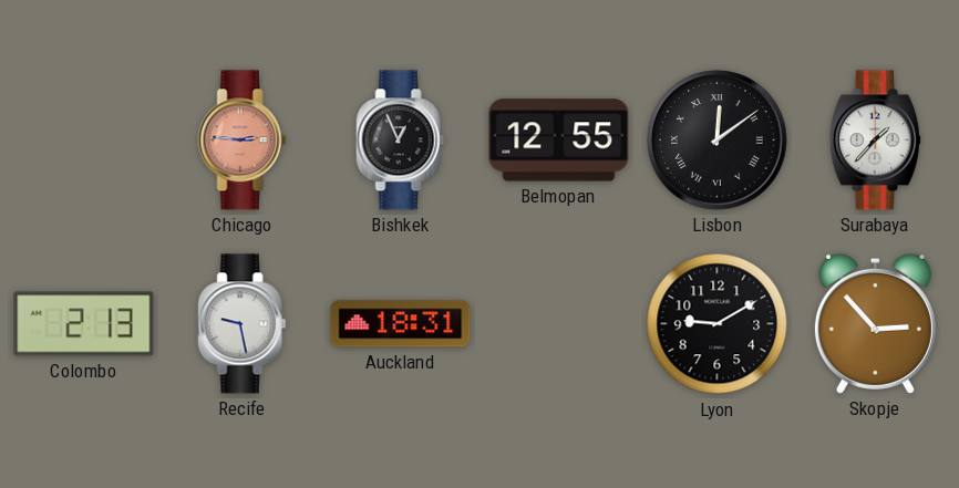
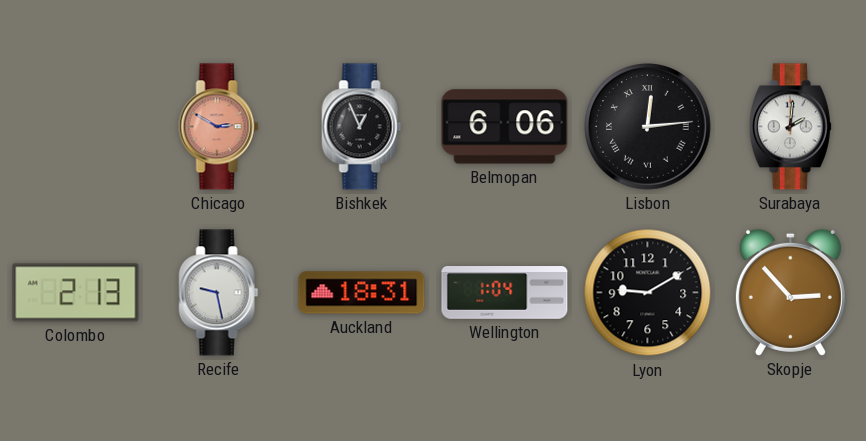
Chicago: 2:46 -> 2:50 (219, 127)
Belmopan: 12:55 -> 6:06 (505, 127)
Lisbon: 12:09 -> 12:14 (648, 127)
Surabaya: 1:37 -> 2:01 (790, 127)
Wellington: none -> 1:04 (505, 293)
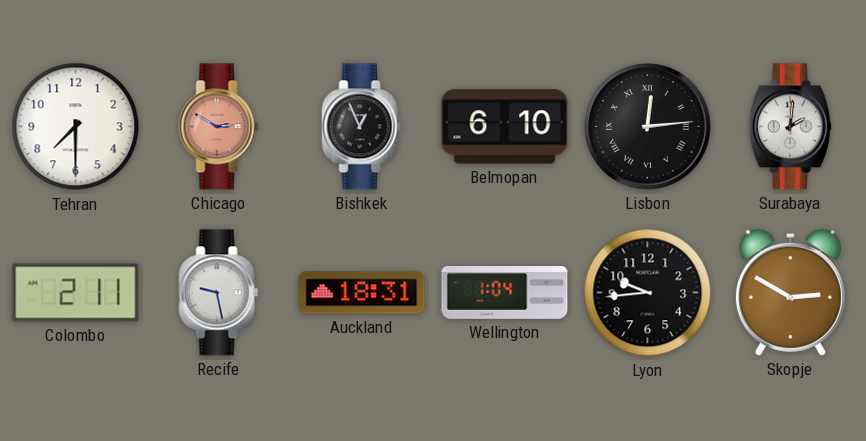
Tehran: none -> 7:30 (76, 127)
Belmopan: 6:06 -> 6:10 (505, 127)
Colombo: 2:13 -> 2:11 (76, 293)
Lyon: 9:10 -> 9:44 (648, 293)
Skopje: 2:53 -> 2:50 (790, 292)
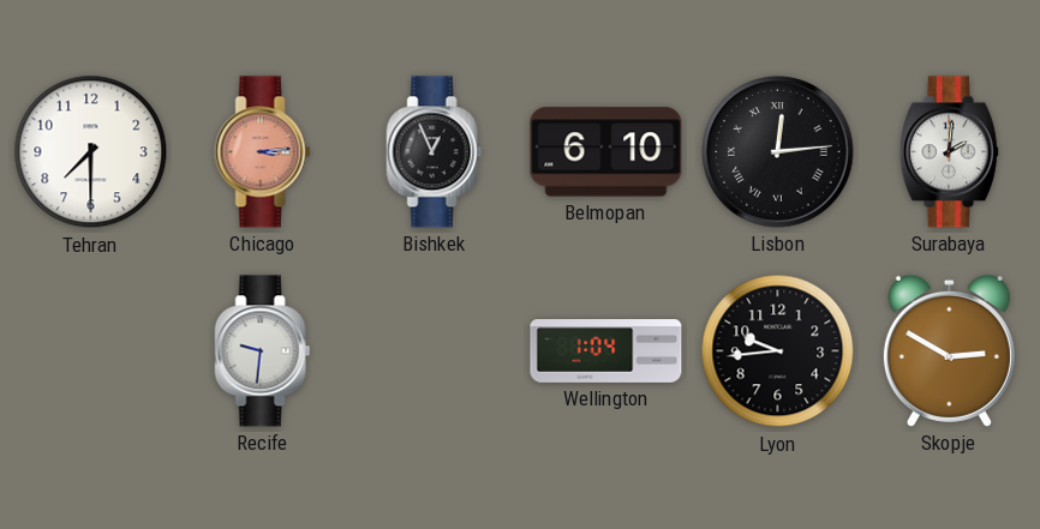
Chicago: 2:50 -> 3:14 (263, 152)
Colombo: 2:11 -> none (76, 293)
Recife: 9:28 -> 9:31 (263, 351)
Auckland: 18:31 -> none (362, 293)
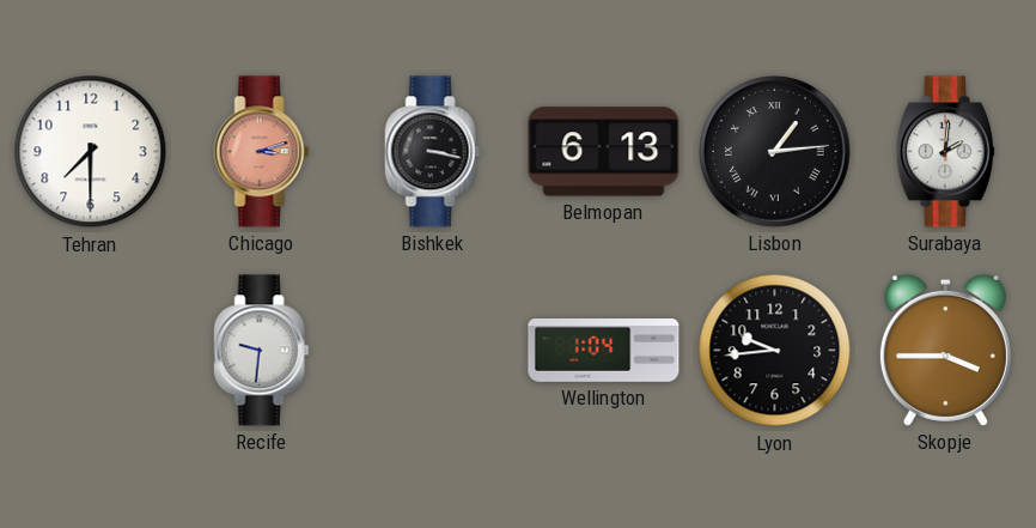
Chicago: 3:14 -> 3:12 (262, 152)
Bishkek: 12:56 -> 3:17 (433, 152)
Belmopan: 6:10 -> 6:13 (604, 152)
Lisbon: 12:14 -> 1:14 (775, 152)
Skopje: 2:50 -> 3:45 (945, 350)
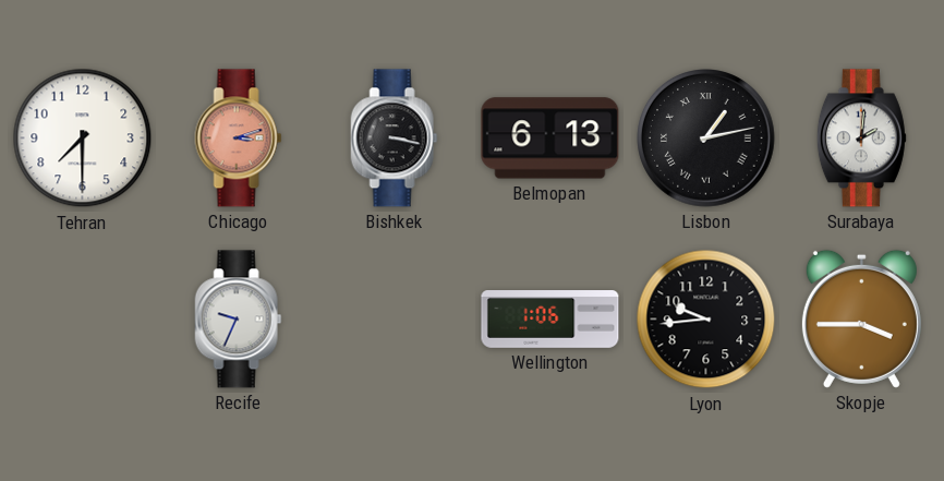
Lisbon: 1:14 -> 1:13 (706, 139)
Recife: 9:31 -> 9:34 (239, 320)
Wellington: 1:04 -> 1:06 (550, 320)
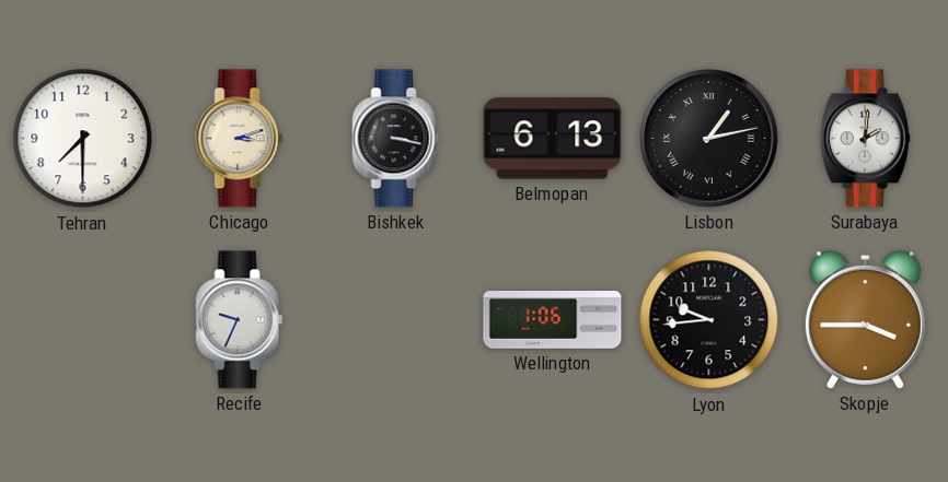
Chicago dial: salmon -> cream (240, 139)
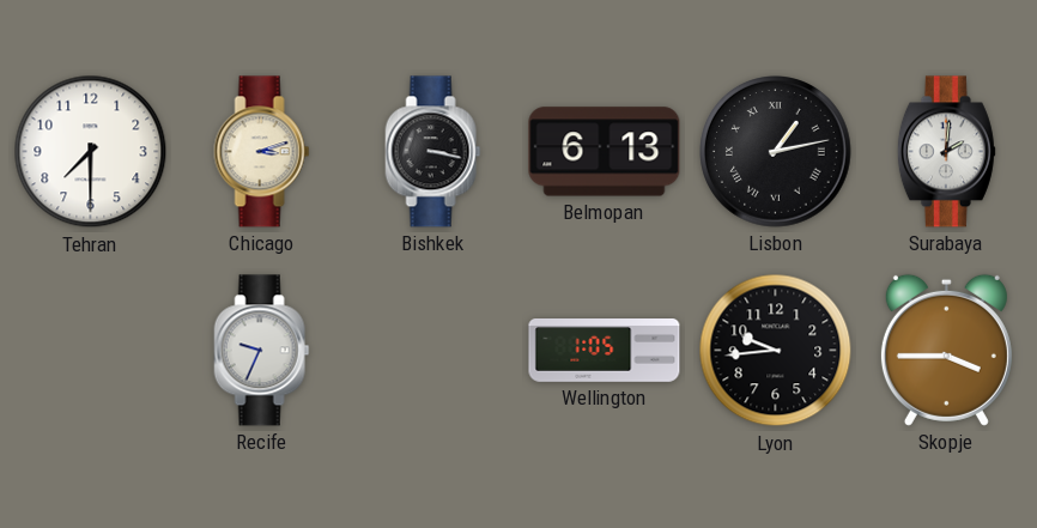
Wellington: 1:06 -> 1:05 (605, 351)
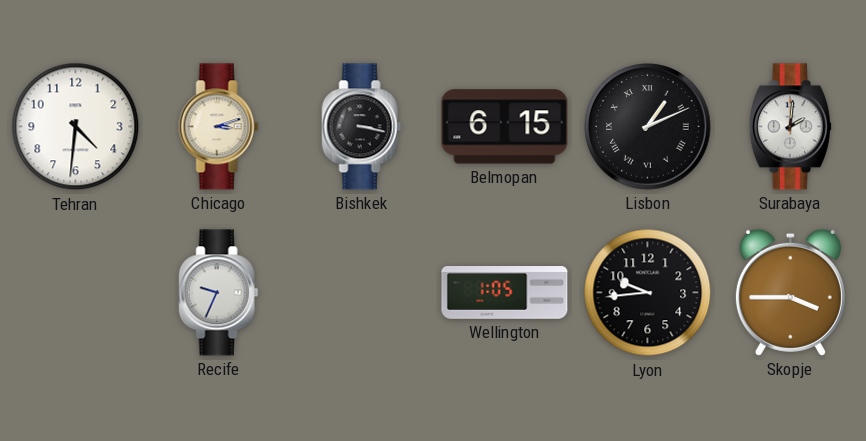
Tehran: 7:30 -> 4:31 (76, 127)
Belmopan: 6:13 -> 6:15 (505, 127)
Lisbon: 1:13 -> 1:11 (648, 127)
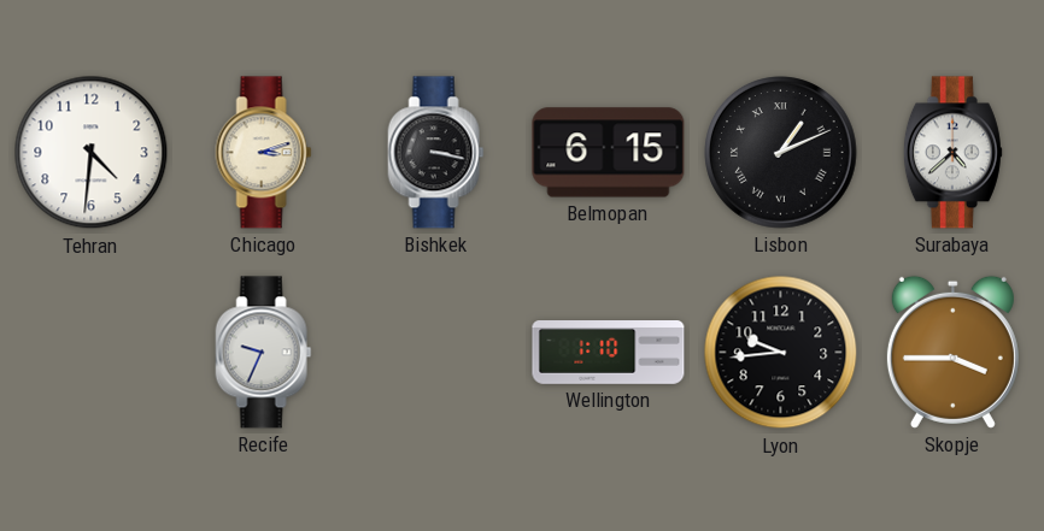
Surabaya: 2:01 -> 4:38 (952, 153)
Wellington: 1:05 -> 1:10 (609, 353)
